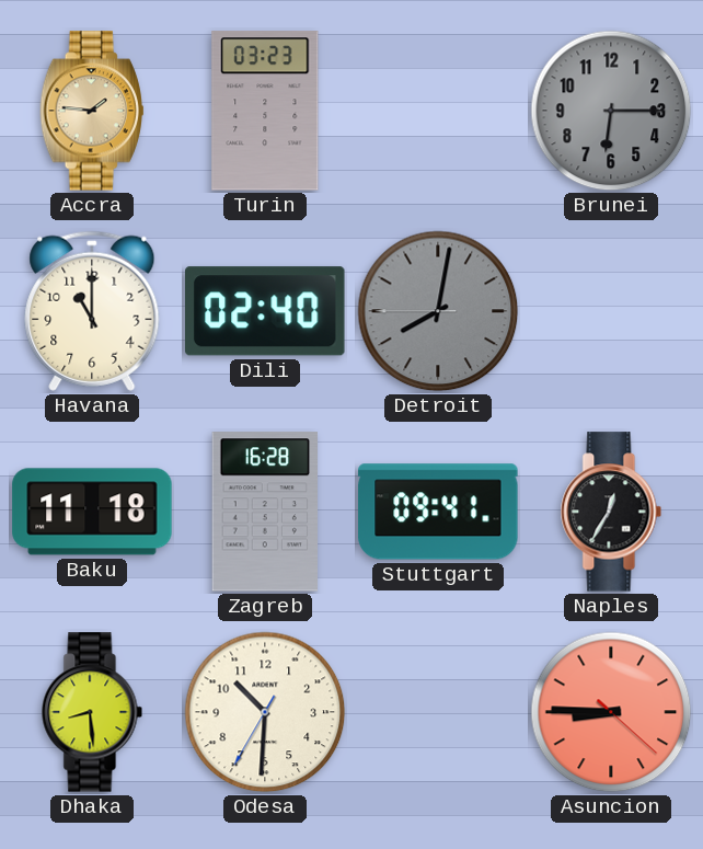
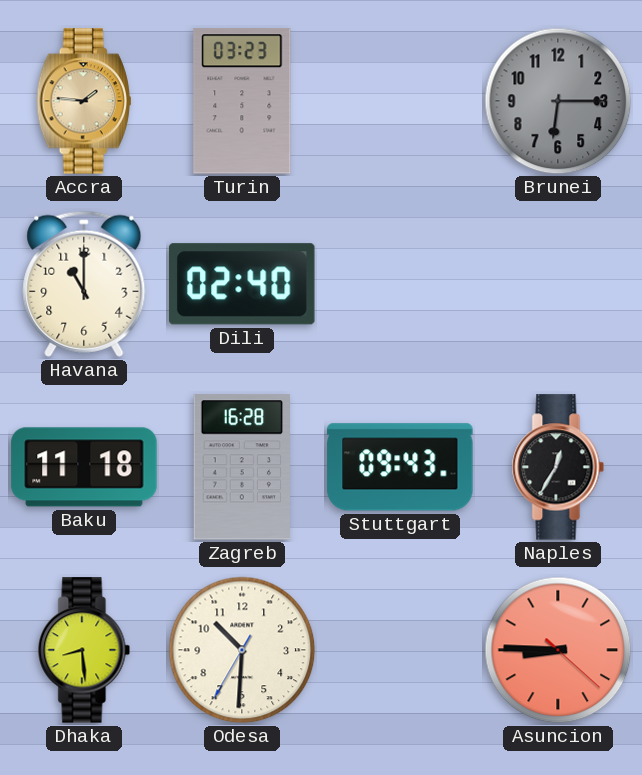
Detroit: 8:01 -> none (438, 311)
Stuttgart: 09:41 -> 09:43 (400, 467)
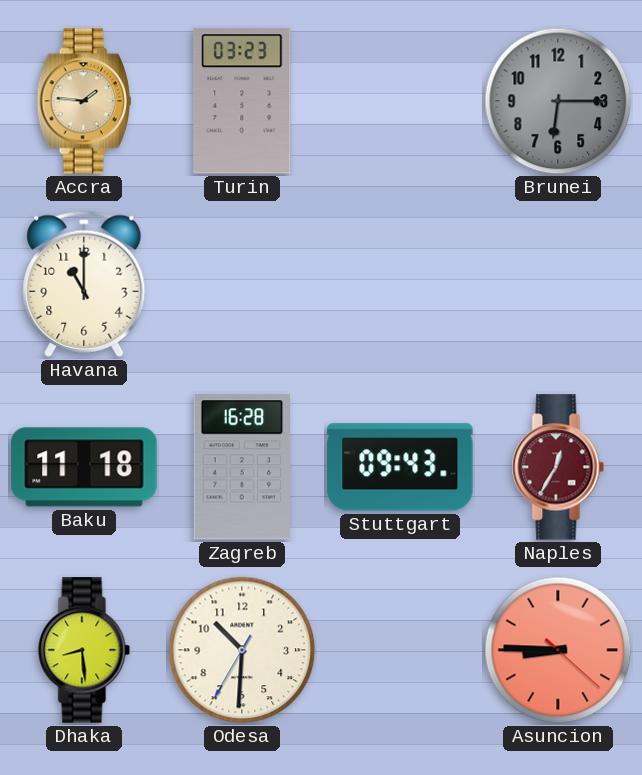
Dili: 02:40 -> none (242, 284)
Naples dial: black -> burgundy (558, 467)
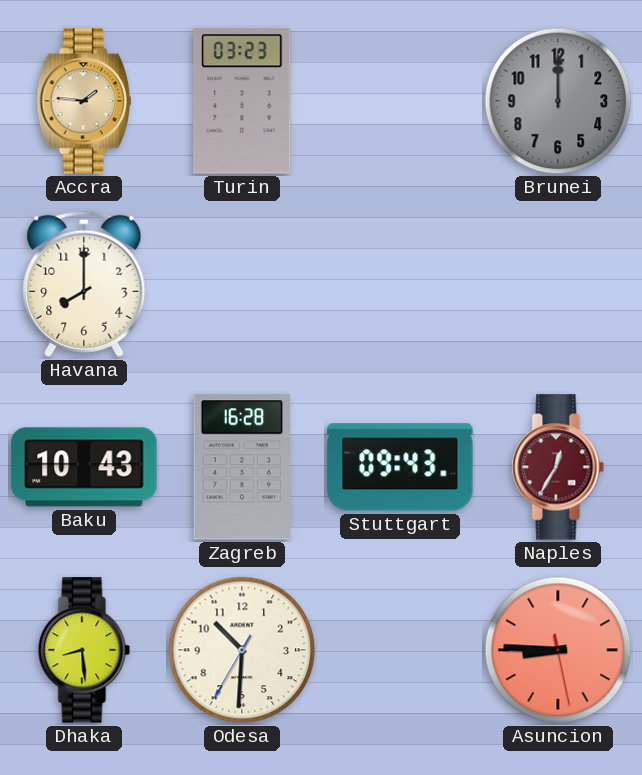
Brunei: 6:15 -> 12:00 (558, 101)
Havana: 11:00 -> 8:00 (84, 284)
Baku: 11:18 -> 10:43 (84, 467)
Asuncion: 8:45:22 -> 8:45:28 (558, 650)
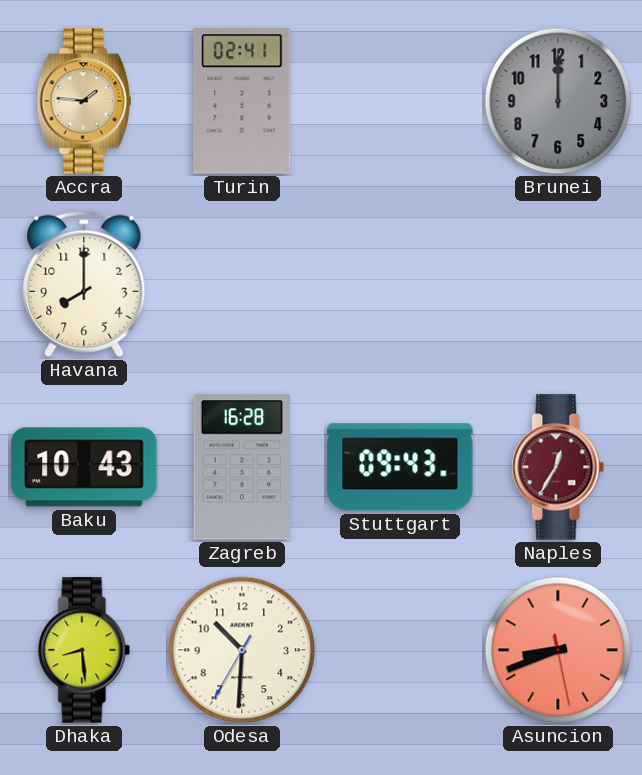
Turin: 03:23 -> 02:41 (242, 101)
Asuncion: 8:45 -> 8:41 (558, 650)
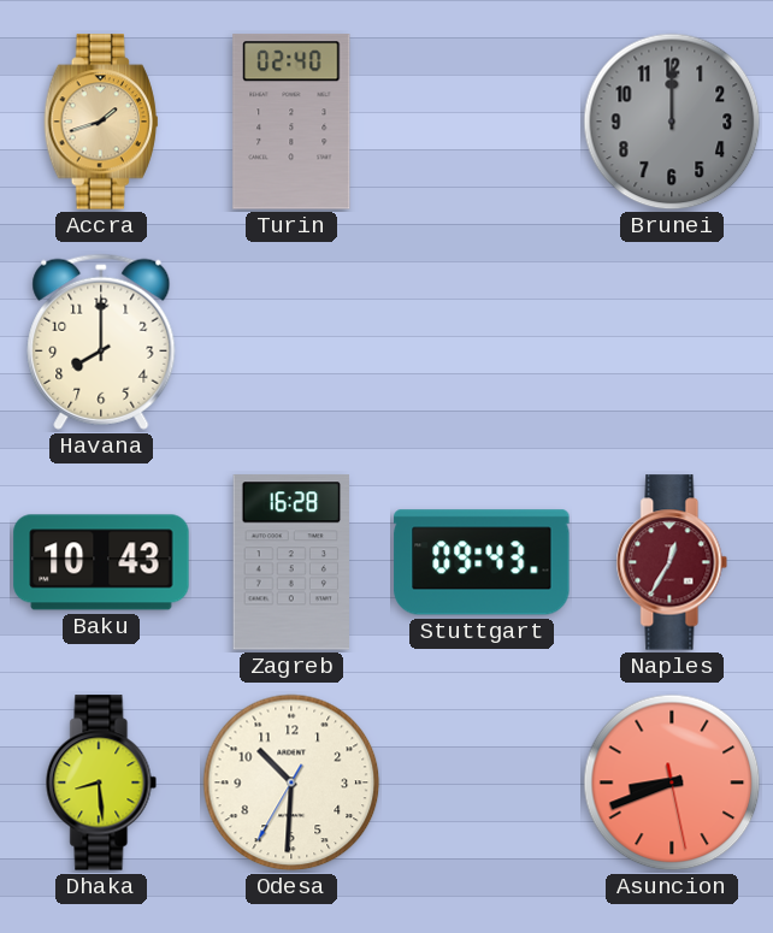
Accra: 1:46 -> 1:42 (101, 122)
Turin: 02:41 -> 02:40 (291, 122)
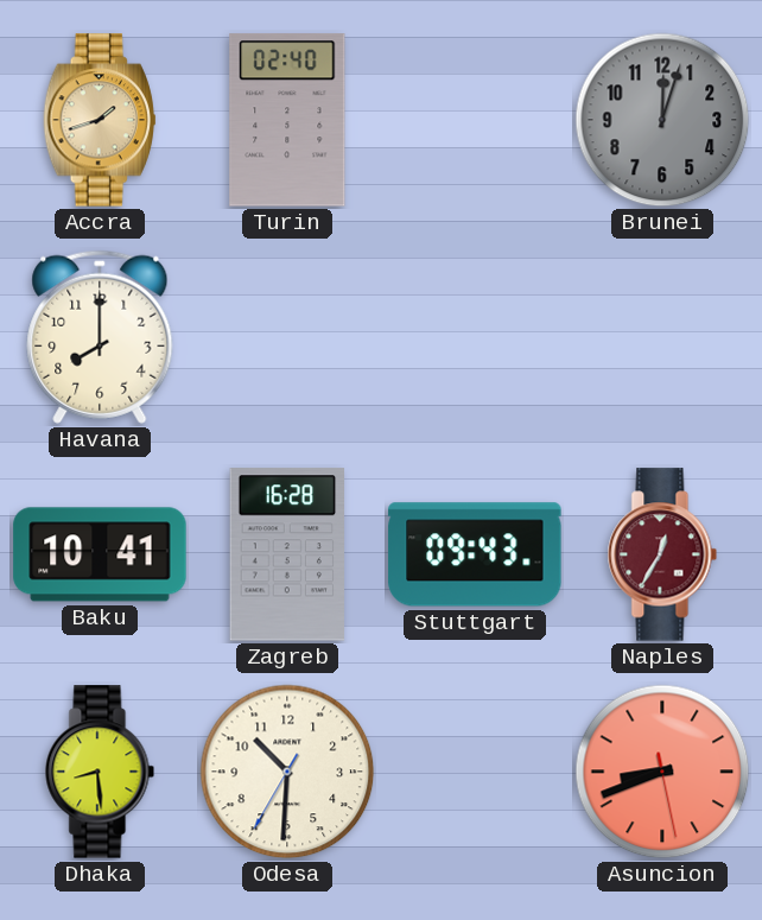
Brunei: 12:00 -> 12:03 (662, 120)
Baku: 10:43 -> 10:41 (100, 554)
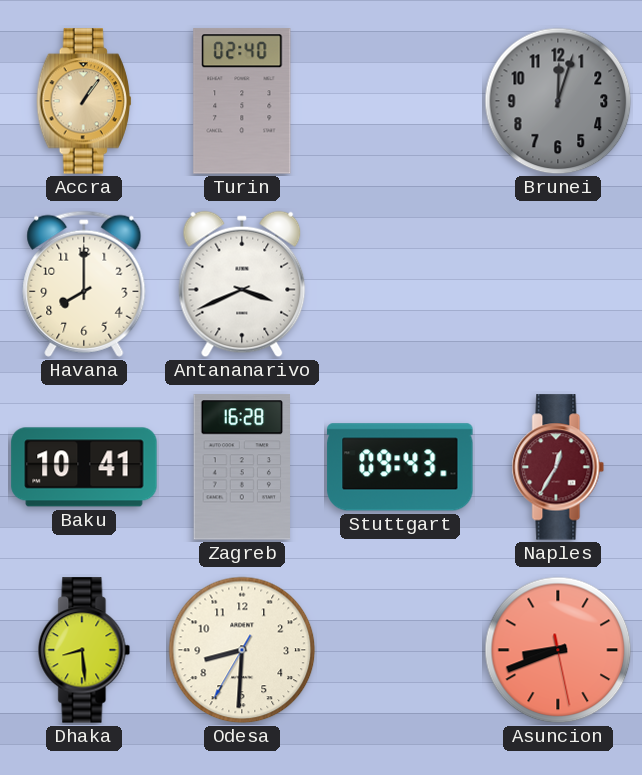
Accra: 1:42 -> 1:06 (84, 101)
Antananarivo: none -> 3:41 (242, 284)
Odesa: 10:30 -> 8:30 (242, 650)
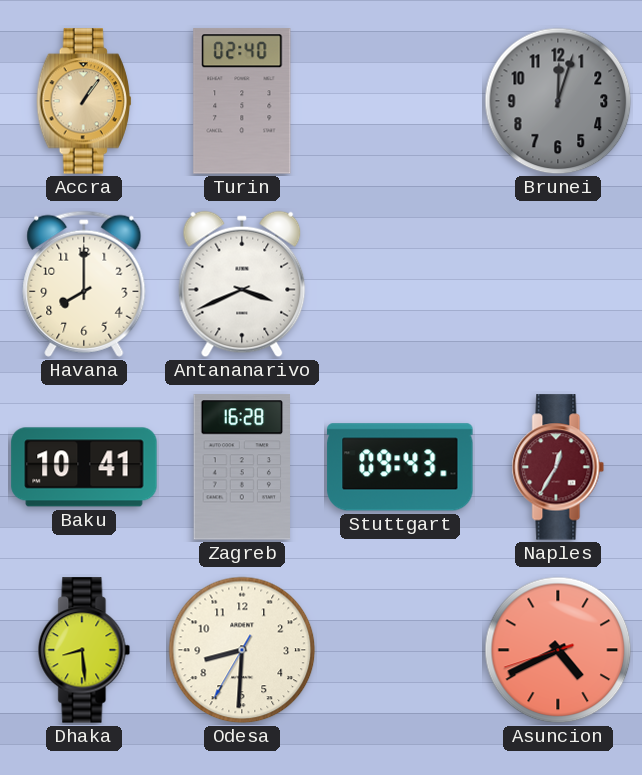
Asuncion: 8:41 -> 4:40 (558, 650)
